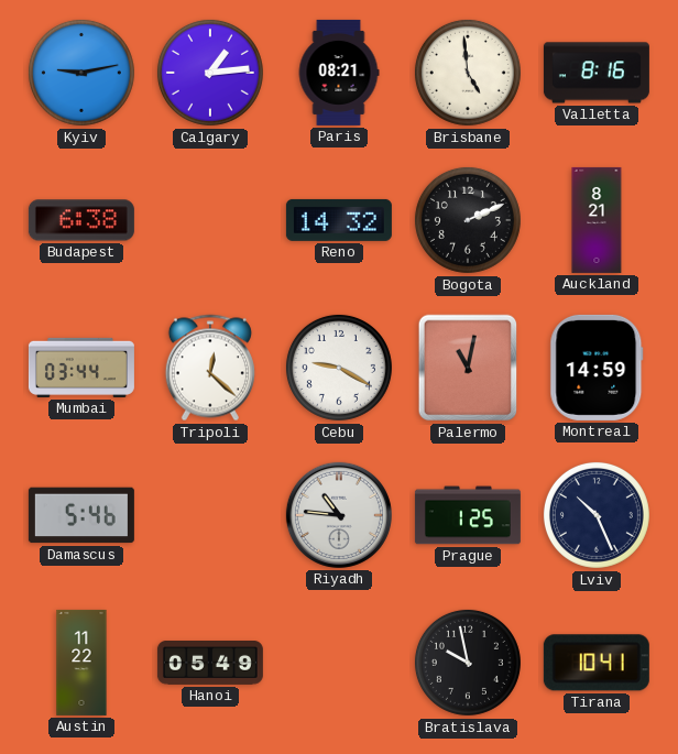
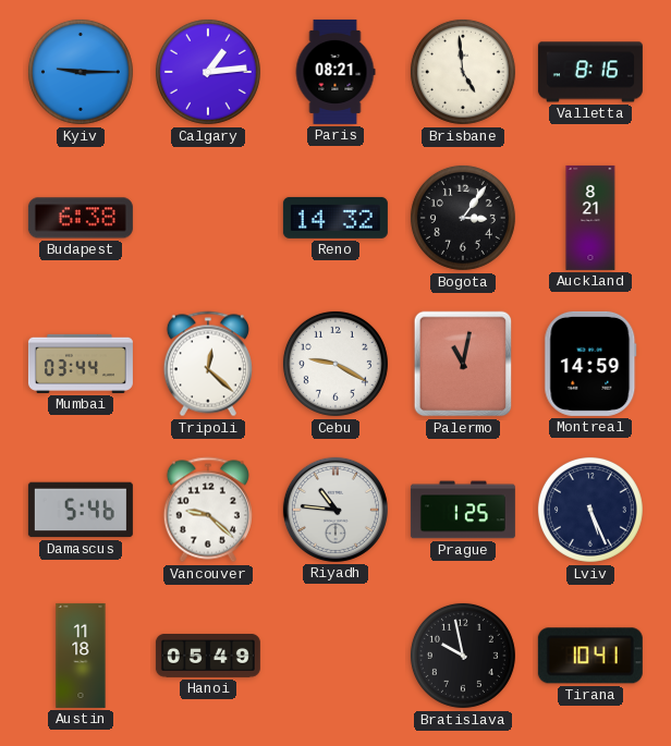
Kyiv: 9:13 -> 9:15 (81, 72)
Bogota: 2:11 -> 3:06 (463, 218)
Vancouver: none -> 9:22 (208, 510)
Lviv: 10:26 -> 5:26 (590, 510)
Austin: 11:22 -> 11:18 (81, 656)
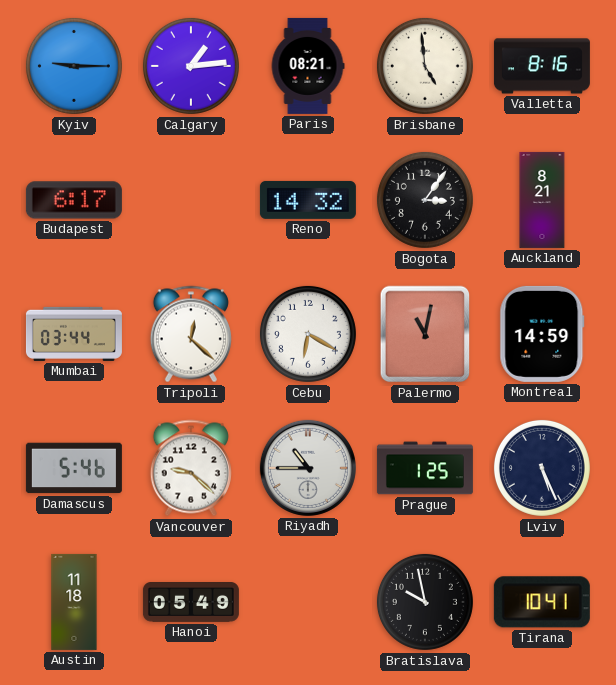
Budapest: 6:38 -> 6:17 (74, 200)
Cebu: 9:20 -> 6:20 (308, 334)
Riyadh: 10:46 -> 10:45 (308, 468)
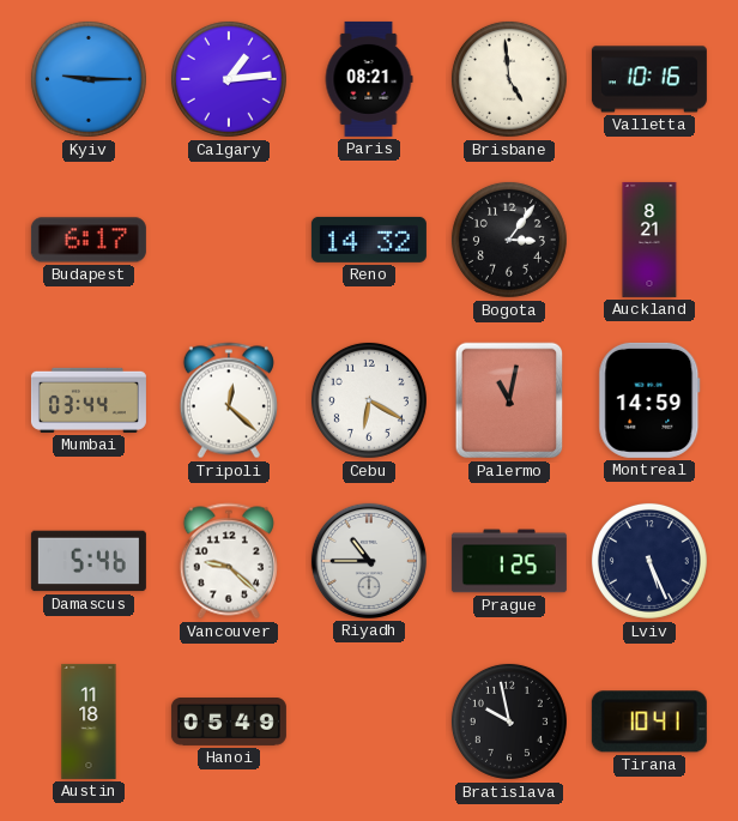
Valletta: 8:16 -> 10:16 (649, 79)
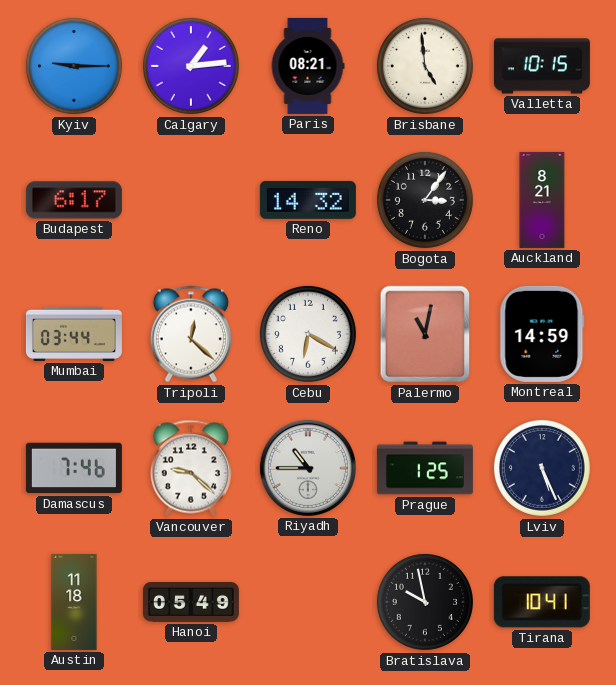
Valletta: 10:16 -> 10:15 (542, 66)
Damascus: 5:46 -> 7:46 (74, 468)
